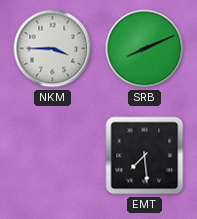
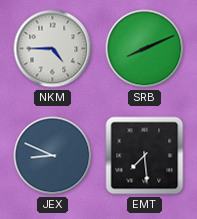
NKM: 3:45 -> 4:45 (53, 49)
JEX: none -> 8:49 (53, 156)
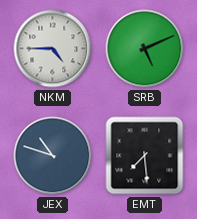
SRB: 8:11 -> 5:11 (145, 49)
JEX: 8:49 -> 10:48 (53, 156)
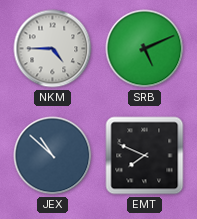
JEX: 10:48 -> 10:52 (53, 156)
EMT: 7:29 -> 7:49 (145, 156)
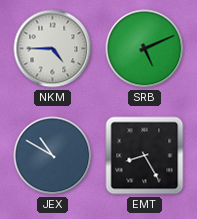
JEX: 10:52 -> 10:50 (53, 156)
EMT: 7:49 -> 8:25 (145, 156)
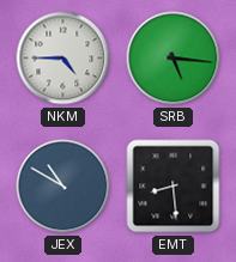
SRB: 5:11 -> 5:16 (174, 59)
EMT: 8:25 -> 8:29 (174, 187)
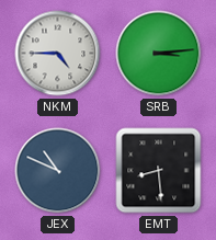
SRB: 5:16 -> 3:14 (159, 54)
JEX: 10:50 -> 10:49 (58, 171)
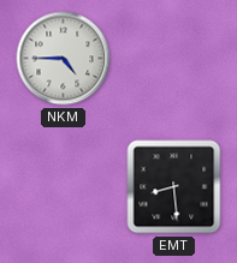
SRB: 3:14 -> none (159, 54)
JEX: 10:49 -> none (58, 171)
